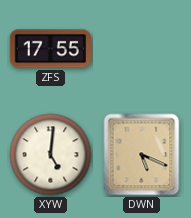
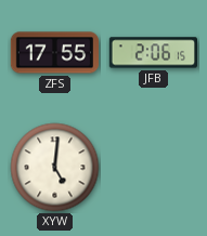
JFB: none -> 2:06 (153, 53)
DWN: 5:19 -> none (142, 155)
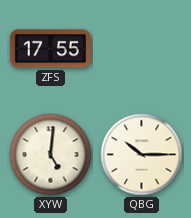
JFB: 2:06 -> none (153, 53)
QBG: none -> 10:15 (142, 155)
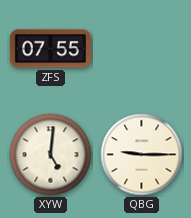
ZFS: 17:55 -> 07:55 (50, 49)
QBG: 10:15 -> 9:15 (142, 155)
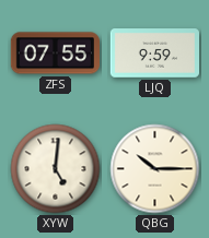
LJQ: none -> 9:59 (154, 53)
QBG: 9:15 -> 10:15 (155, 169)
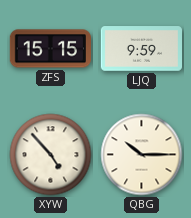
ZFS: 07:55 -> 15:15 (50, 49)
XYW: 5:01 -> 4:53 (51, 155)
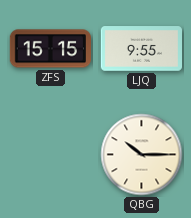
LJQ: 9:59 -> 9:55 (141, 49)
XYW: 4:53 -> none (51, 155)
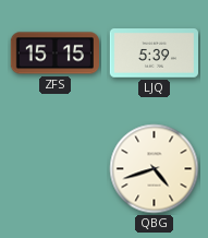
LJQ: 9:55 -> 5:39 (154, 53)
QBG: 10:15 -> 4:42 (155, 169)
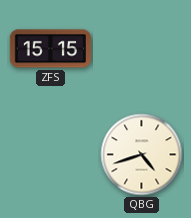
LJQ: 5:39 -> none (154, 53)
